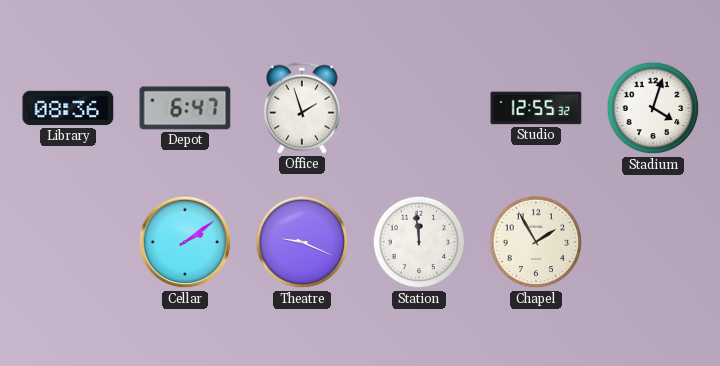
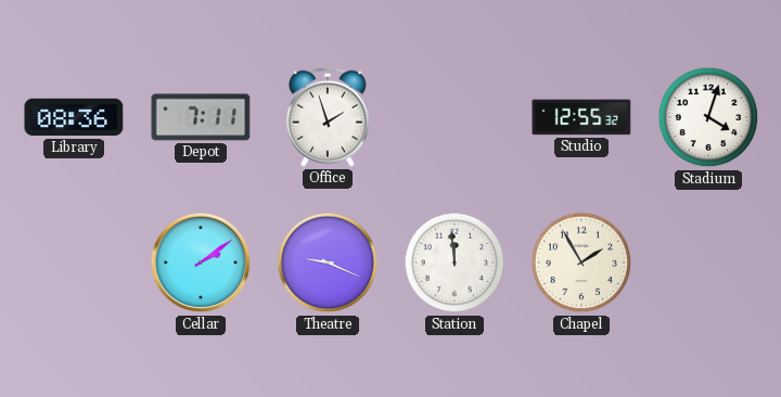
Depot: 6:47 -> 7:11 (201, 117)
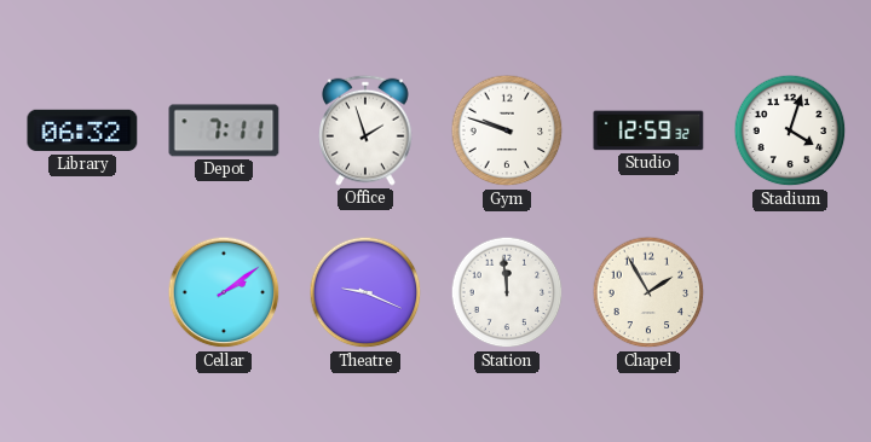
Library: 08:36 -> 06:32 (82, 130)
Gym: none -> 9:48 (507, 130)
Studio: 12:55 -> 12:59 (648, 130)
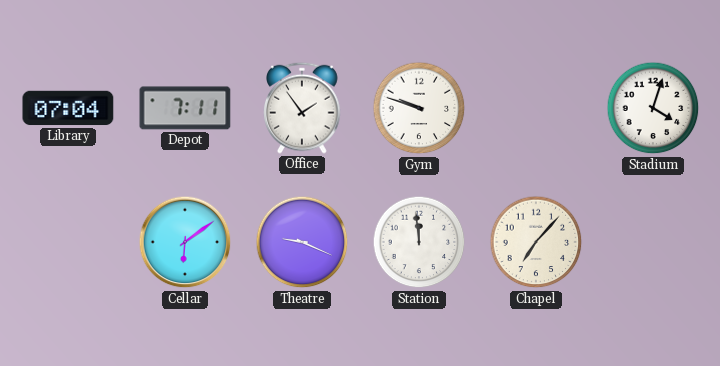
Library: 06:32 -> 07:04 (68, 108)
Office: 1:57 -> 1:54 (302, 108)
Studio: 12:59 -> none (648, 130)
Cellar: 2:09 -> 6:09 (185, 242)
Chapel: 1:55 -> 7:07 (536, 242)
